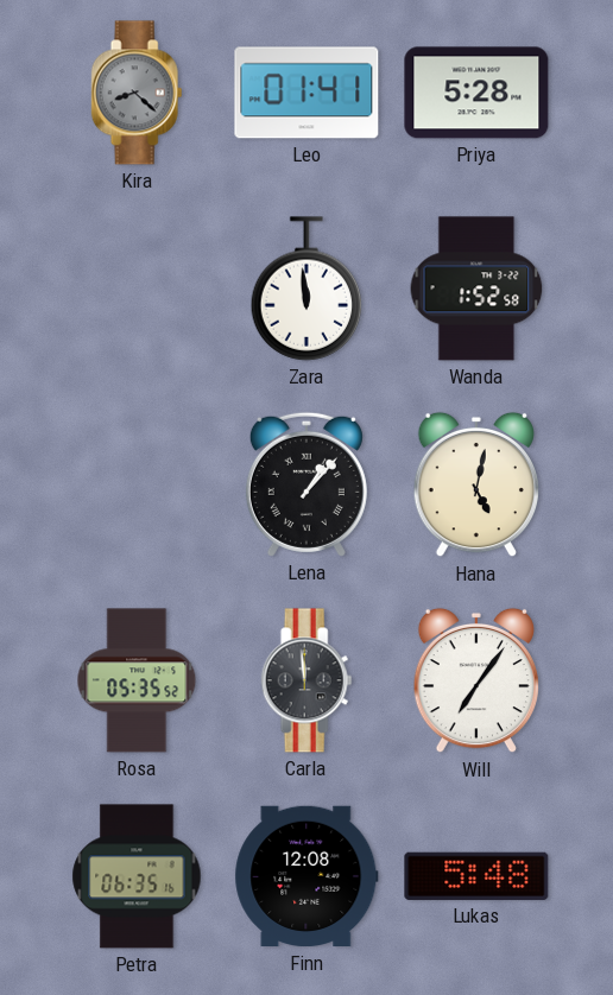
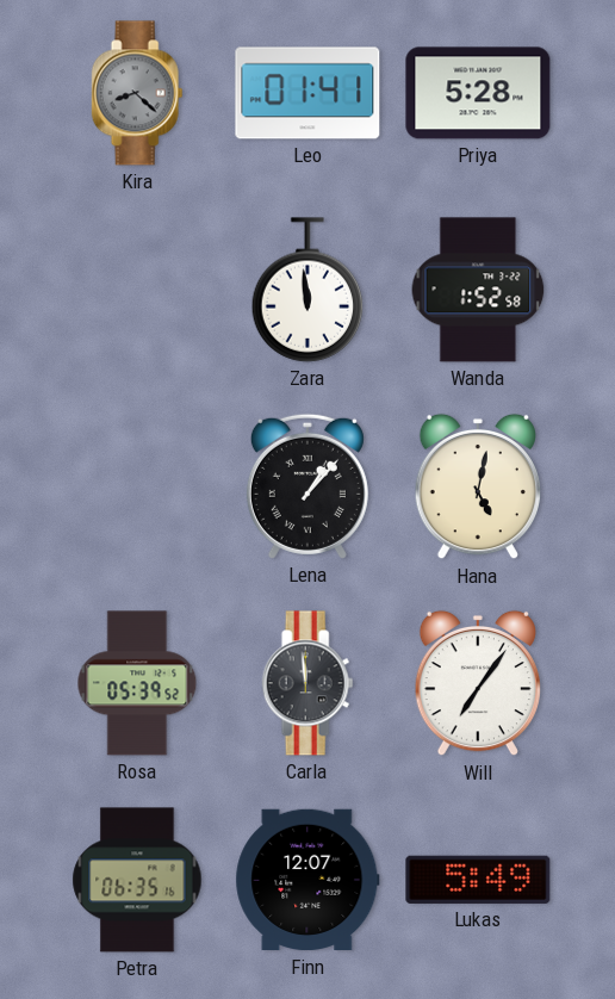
Rosa: 05:35 -> 05:39 (137, 683)
Finn: 12:08 -> 12:07 (307, 880)
Lukas: 5:48 -> 5:49 (478, 880)
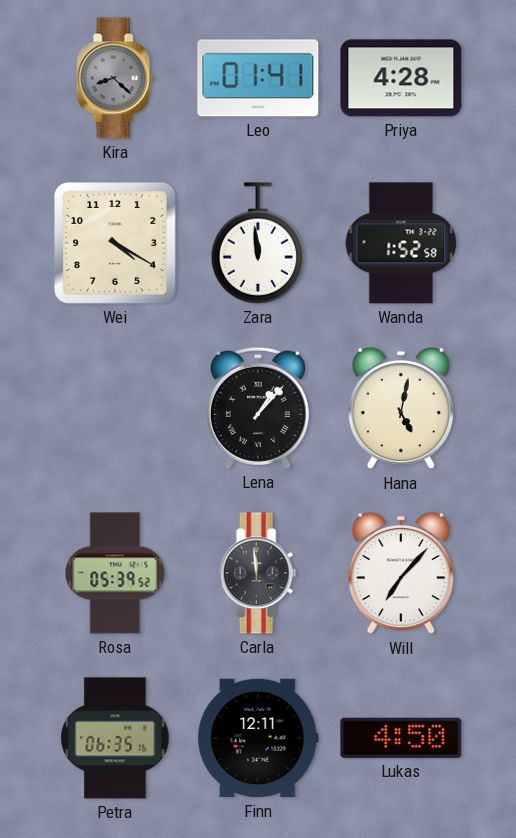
Priya: 5:28 -> 4:28 (401, 78)
Wei: none -> 4:20 (116, 244)
Will: 7:06 -> 7:07 (401, 573)
Finn: 12:07 -> 12:11 (258, 738)
Lukas: 5:49 -> 4:50 (401, 738)
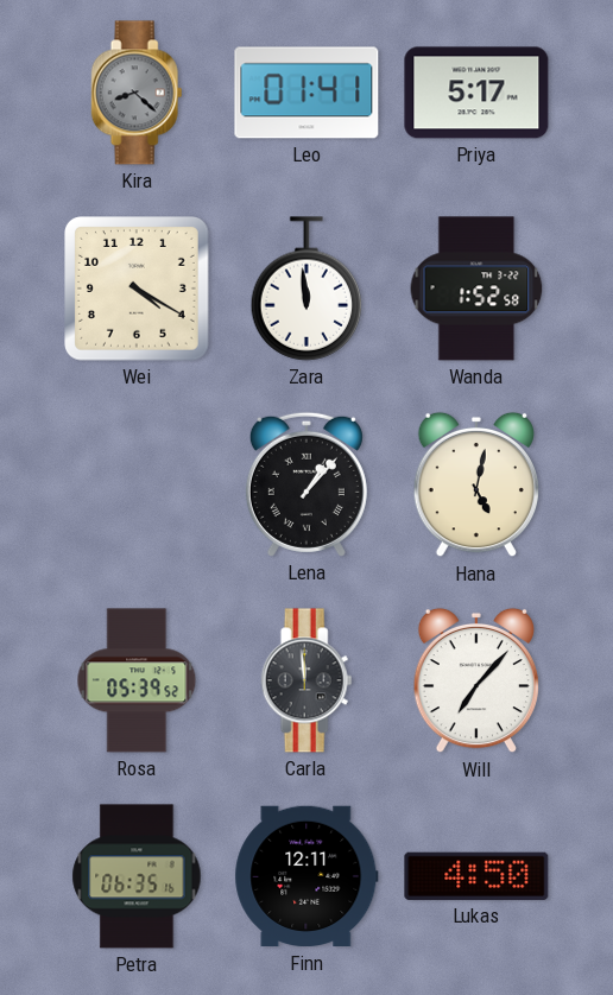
Priya: 4:28 -> 5:17 (476, 93)
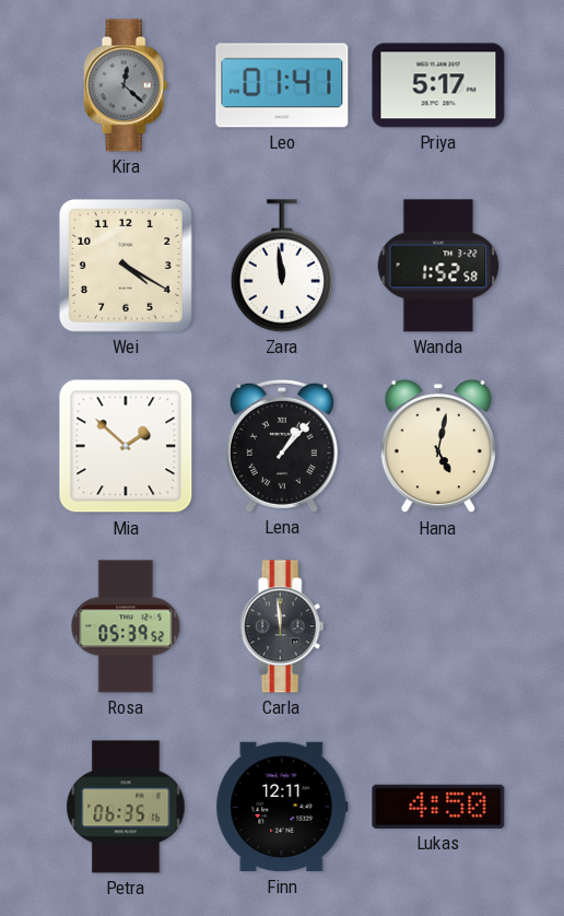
Kira: 8:22 -> 12:22 (126, 85)
Mia: none -> 1:52 (126, 446)
Will: 7:07 -> none (476, 680)
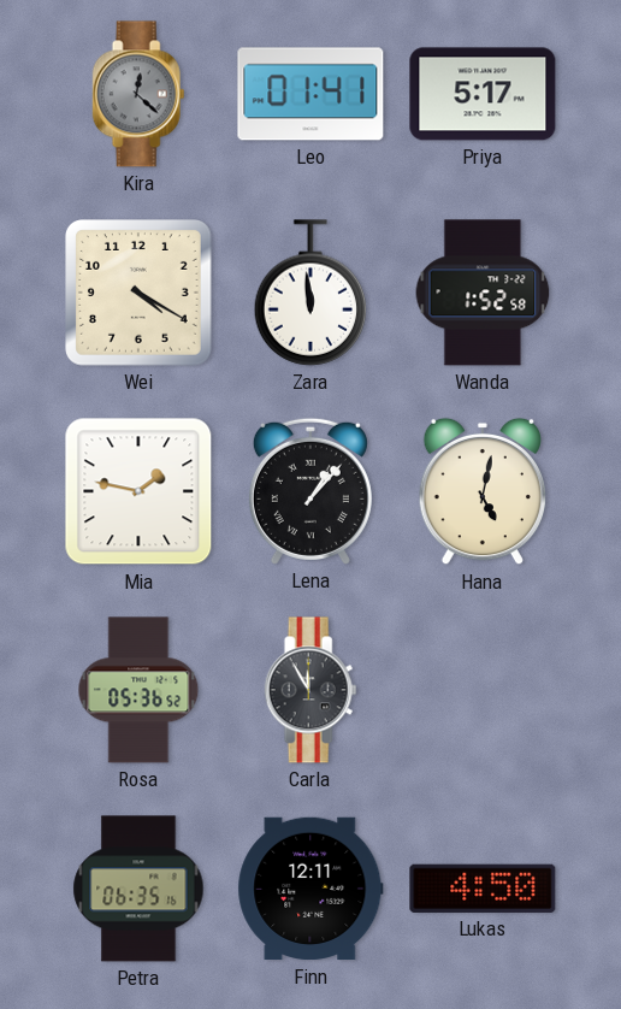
Mia: 1:52 -> 1:47 (138, 491)
Rosa: 05:39 -> 05:36 (138, 690)
Carla: 11:59 -> 11:55 (310, 690)
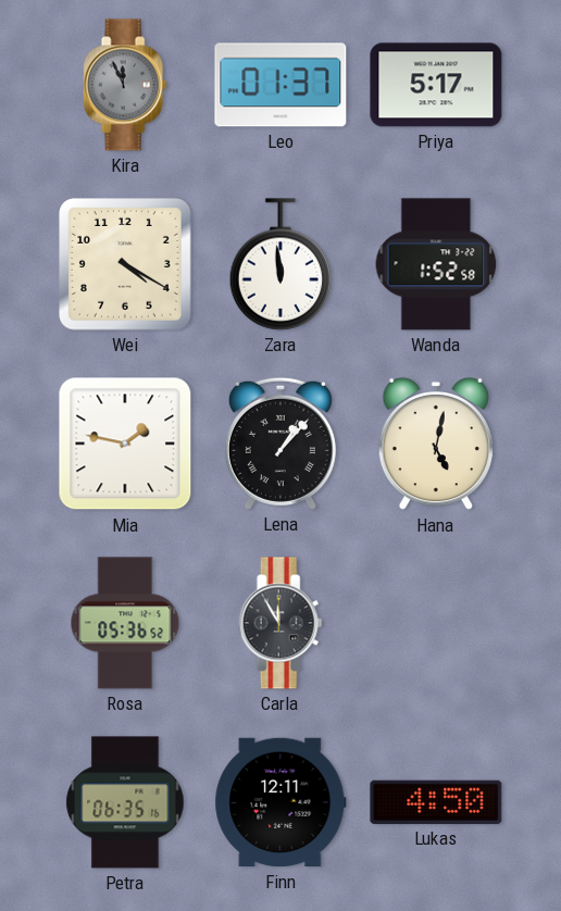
Kira: 12:22 -> 11:56 (125, 85)
Leo: 01:41 -> 01:37 (280, 85)
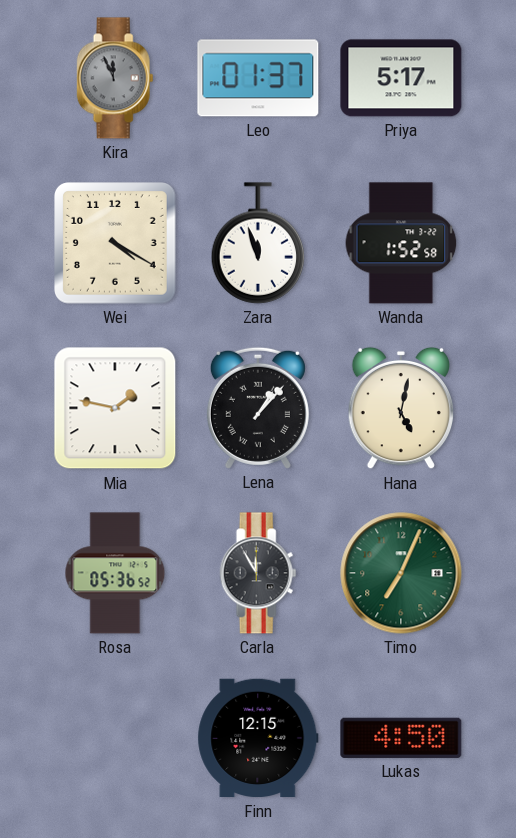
Zara: 11:59 -> 11:57 (258, 243)
Timo: none -> 7:04 (401, 573)
Petra: 06:35 -> none (125, 802)
Finn: 12:11 -> 12:15 (258, 738)
